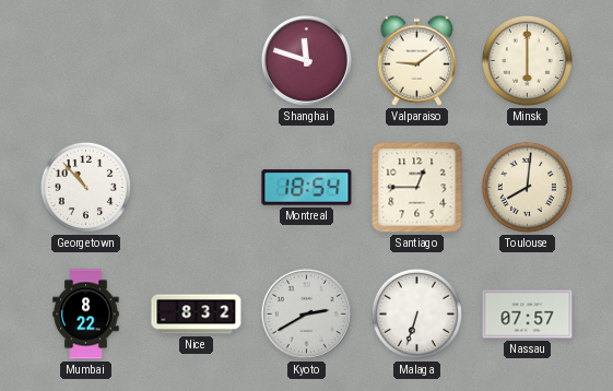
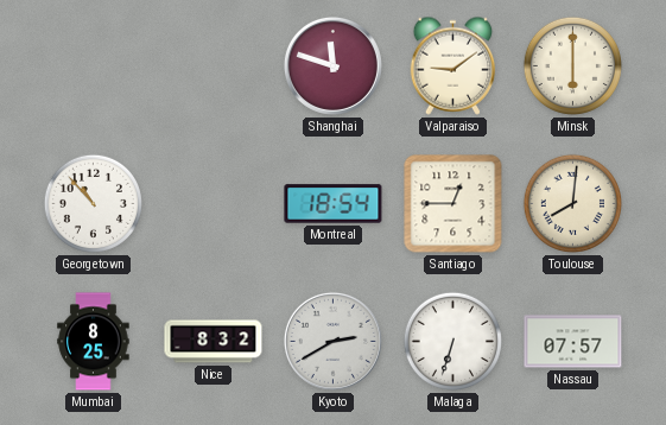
Mumbai: 8:22 -> 8:25 (94, 342)
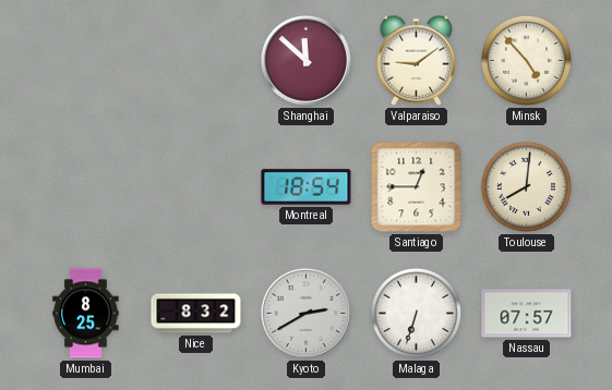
Shanghai: 11:48 -> 11:52 (305, 60)
Minsk: 6:00 -> 4:53 (526, 60)
Georgetown: 10:53 -> none (93, 203)
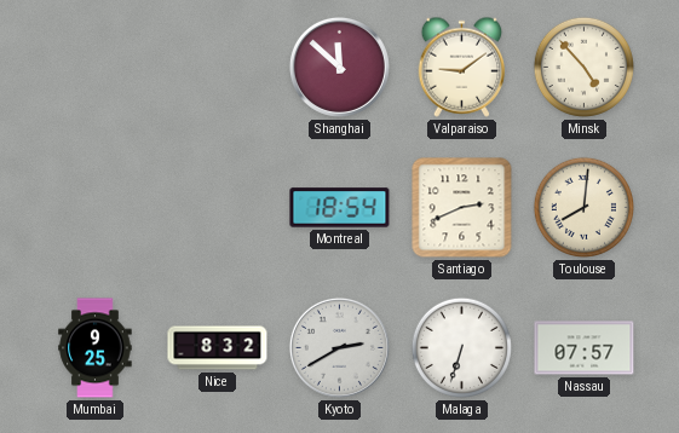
Santiago: 12:45 -> 2:41 (462, 208)
Mumbai: 8:25 -> 9:25 (96, 348)
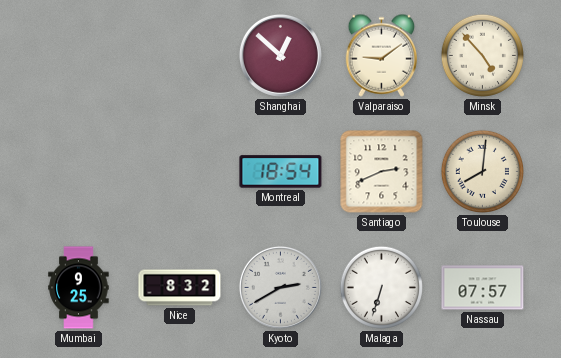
Shanghai: 11:52 -> 12:52 (280, 55)
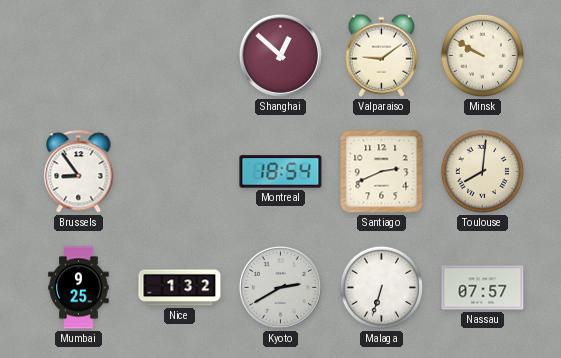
Minsk: 4:53 -> 9:50 (482, 55)
Brussels: none -> 8:54 (79, 172)
Nice: 8:32 -> 1:32 (180, 288)
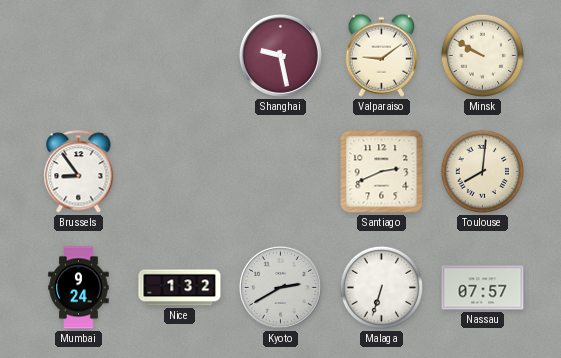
Shanghai: 12:52 -> 9:28 (280, 55)
Montreal: 18:54 -> none (281, 172)
Mumbai: 9:25 -> 9:24 (79, 288)
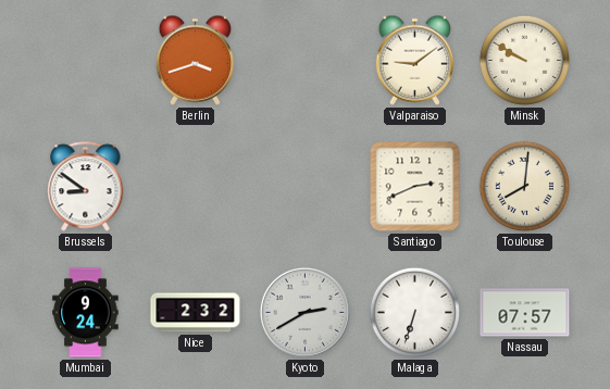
Berlin: none -> 3:42 (196, 60)
Shanghai: 9:28 -> none (280, 55)
Brussels: 8:54 -> 8:51 (86, 187)
Nice: 1:32 -> 2:32 (196, 313)
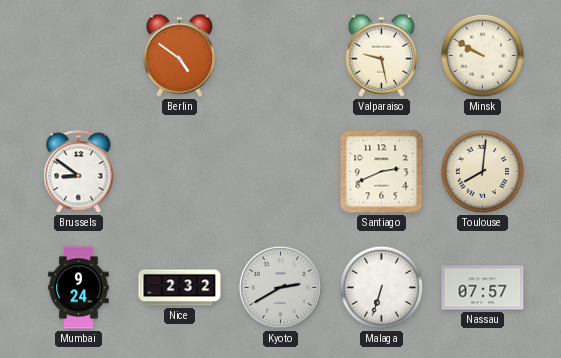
Berlin: 3:42 -> 4:51 (180, 55)
Valparaiso: 9:09 -> 9:28 (382, 55)
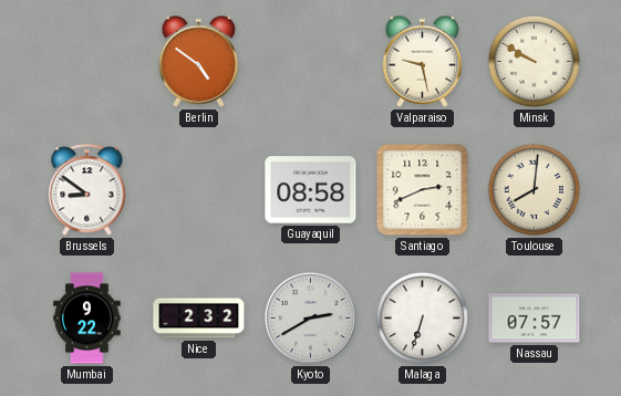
Guayaquil: none -> 08:58 (311, 190)
Mumbai: 9:24 -> 9:22 (87, 319)
